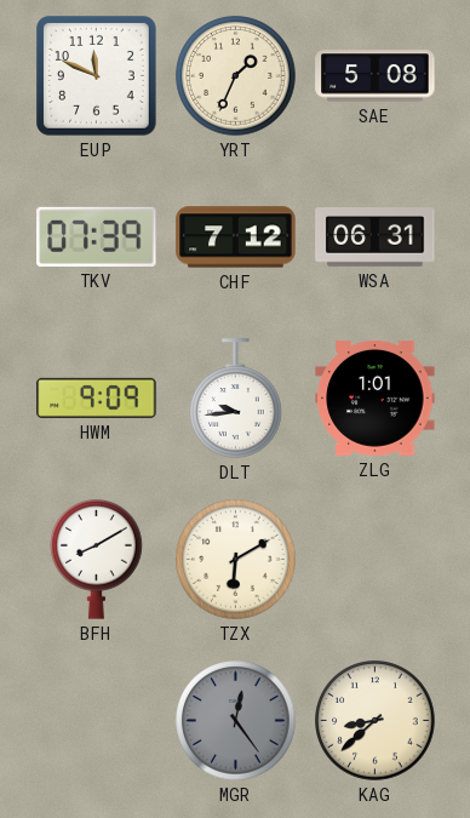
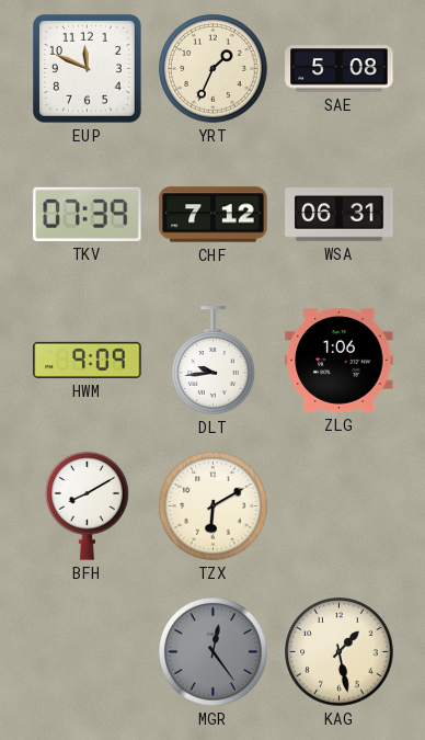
ZLG: 1:01 -> 1:06 (340, 360)
KAG: 8:38 -> 1:28 (340, 652)
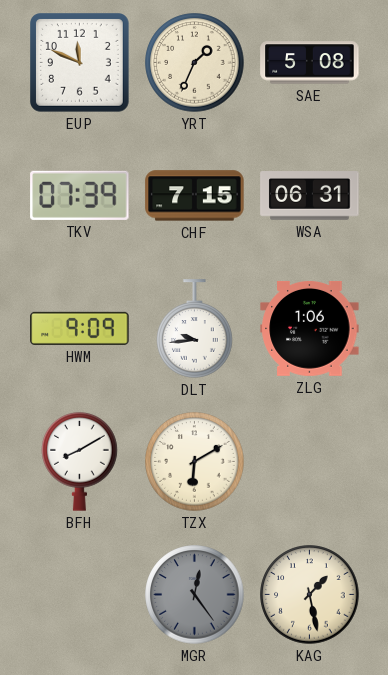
CHF: 7:12 -> 7:15 (195, 196)
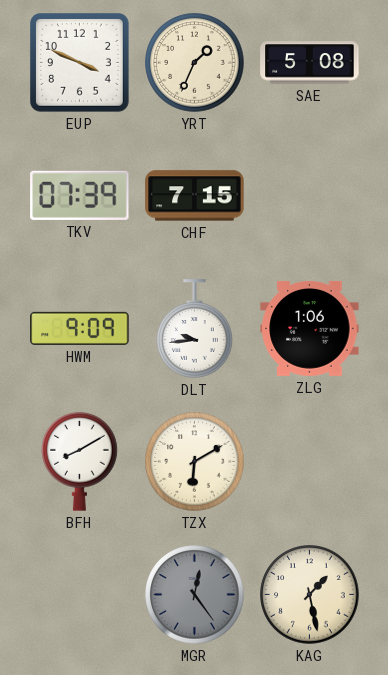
EUP: 11:49 -> 3:49 (80, 63)
WSA: 06:31 -> none (310, 196)
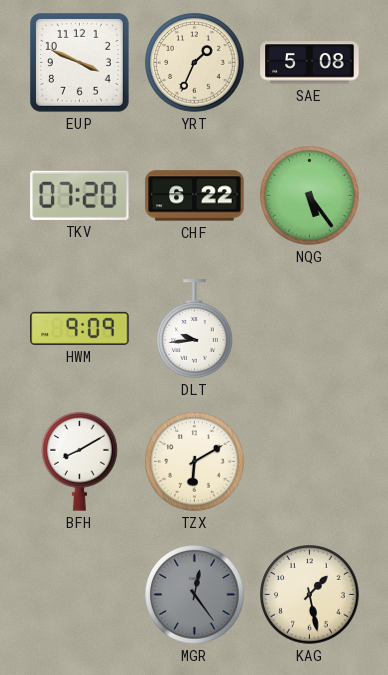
TKV: 07:39 -> 07:20 (80, 195)
CHF: 7:15 -> 6:22 (195, 196)
NQG: none -> 5:24 (310, 196)
ZLG: 1:06 -> none (310, 328)
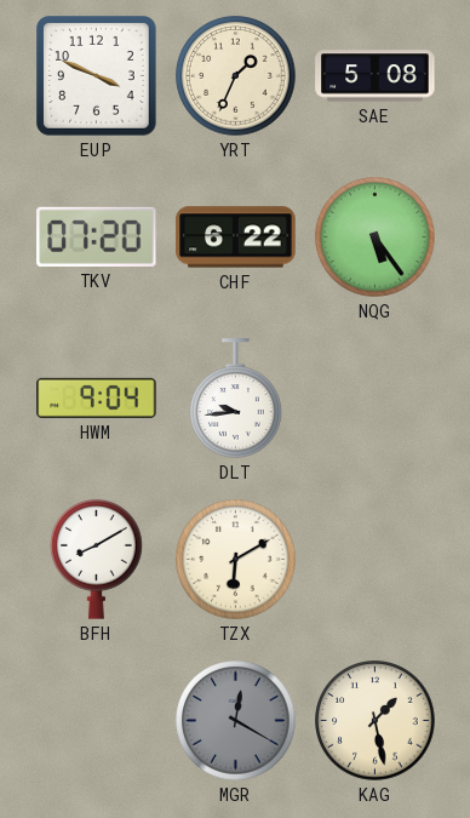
HWM: 9:09 -> 9:04 (97, 397)
MGR: 12:24 -> 12:20 (236, 721)
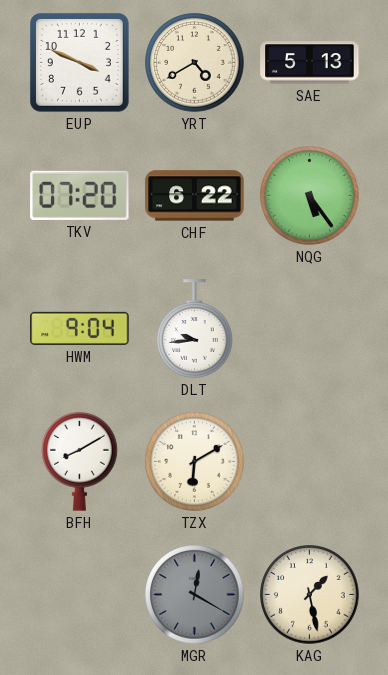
YRT: 1:34 -> 4:40 (195, 63)
SAE: 5:08 -> 5:13 (310, 63)
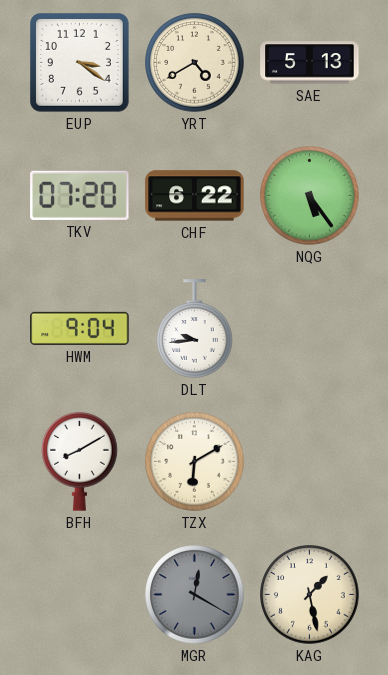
EUP: 3:49 -> 3:21 (80, 63)
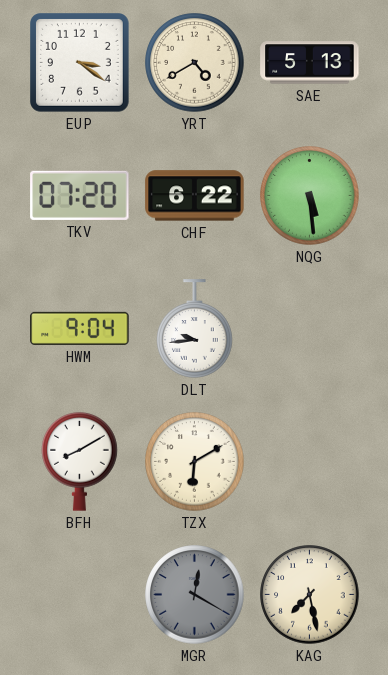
NQG: 5:24 -> 5:29 (310, 196)
KAG: 1:28 -> 7:28 (310, 595)
